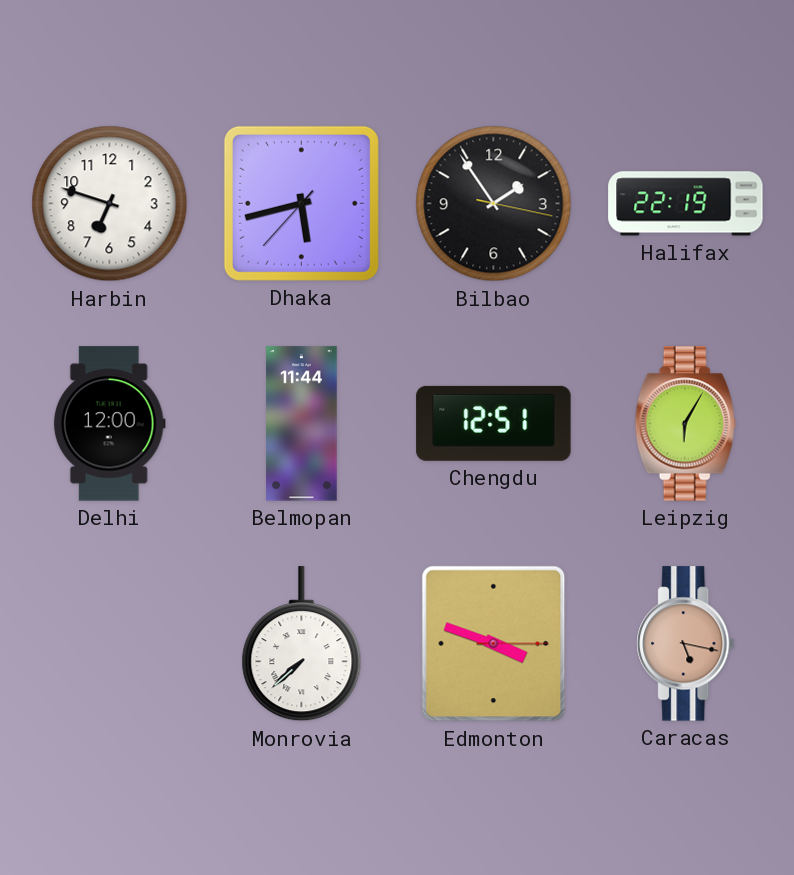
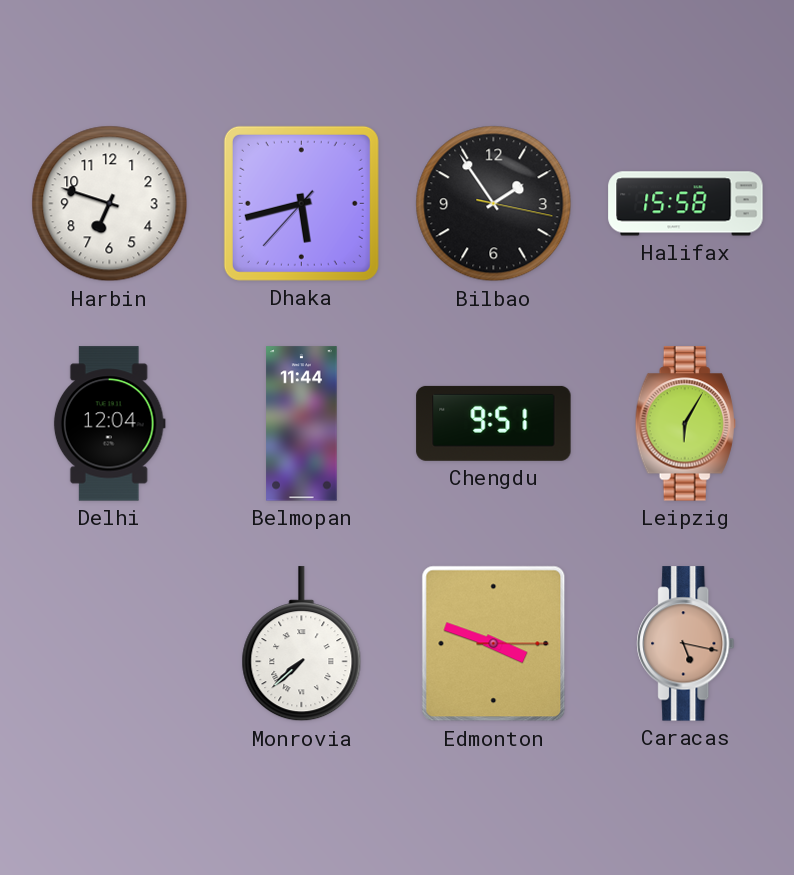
Halifax: 22:19 -> 15:58 (686, 204)
Delhi: 12:00 -> 12:04 (109, 424)
Chengdu: 12:51 -> 9:51 (494, 423)
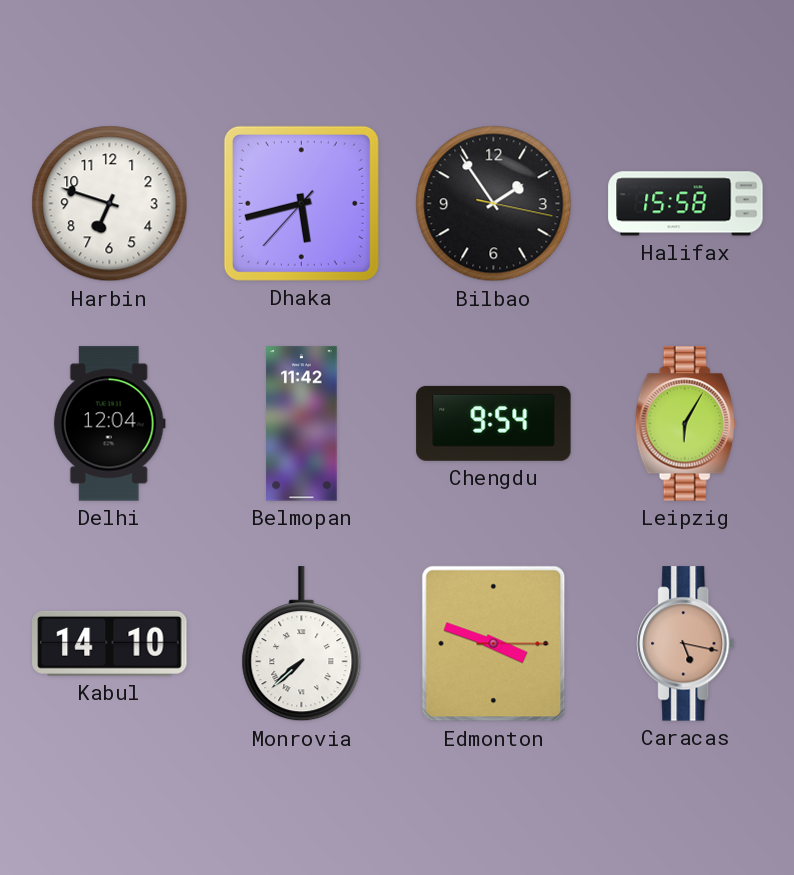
Belmopan: 11:44 -> 11:42 (302, 424)
Chengdu: 9:51 -> 9:54 (494, 423)
Kabul: none -> 14:10 (110, 643)
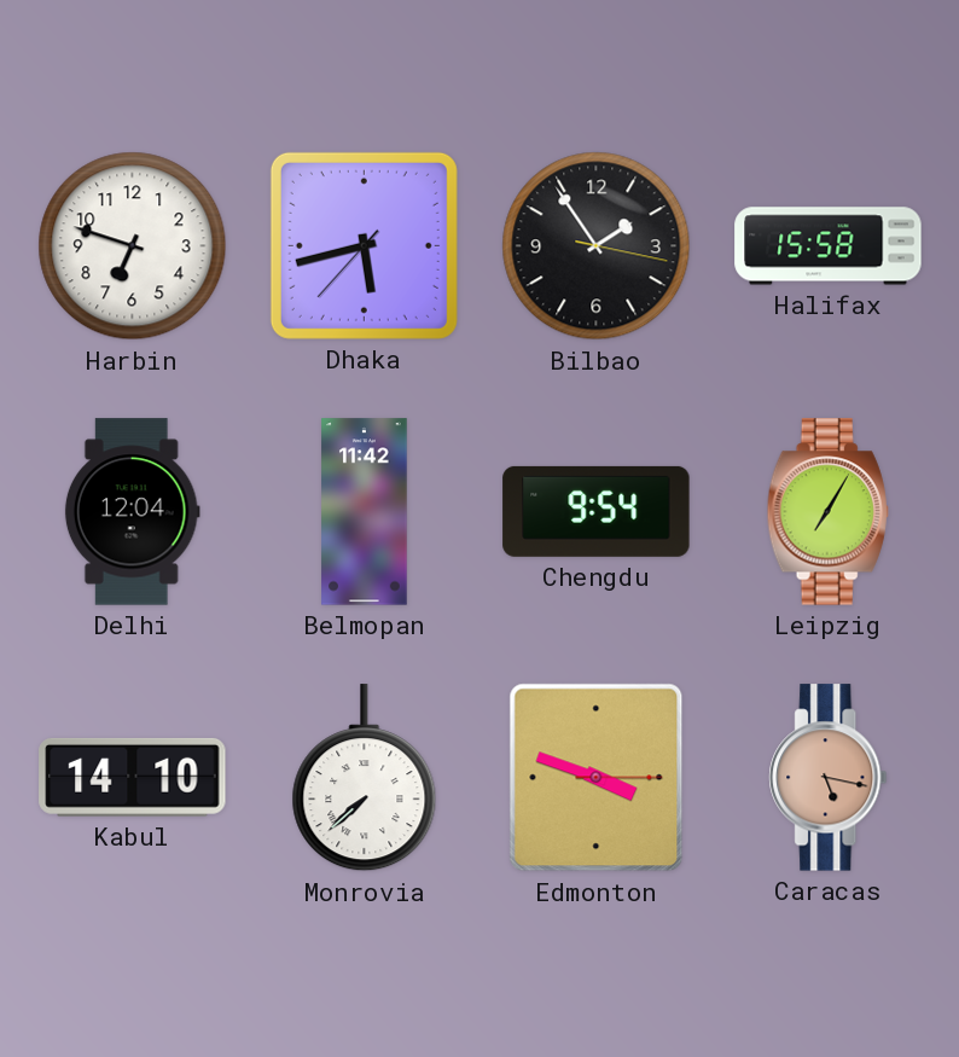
Leipzig: 6:05 -> 7:05 (827, 512)
